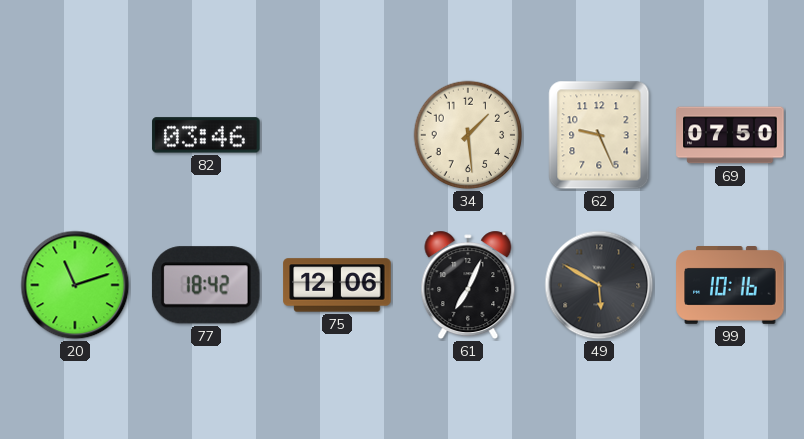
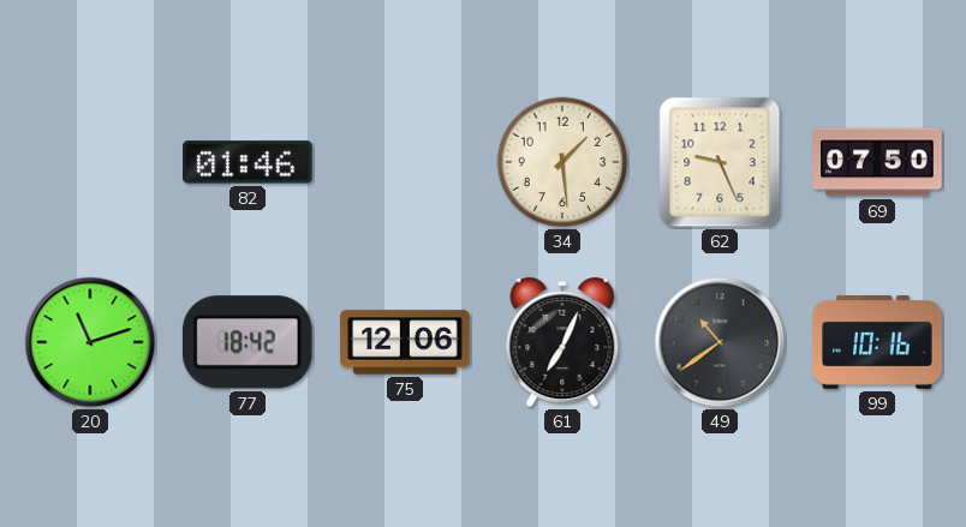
82: 03:46 -> 01:46 (248, 162)
49: 5:50 -> 10:39 (720, 342)
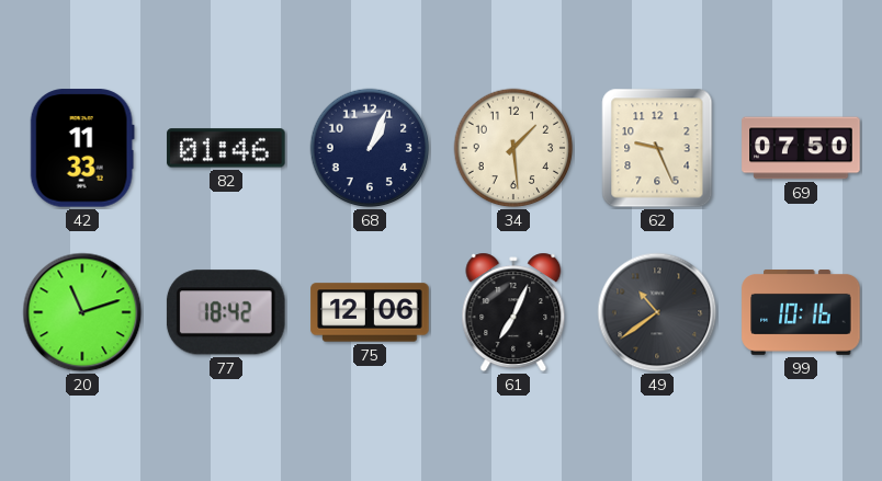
42: none -> 11:33 (82, 148)
68: none -> 1:04 (370, 148)
